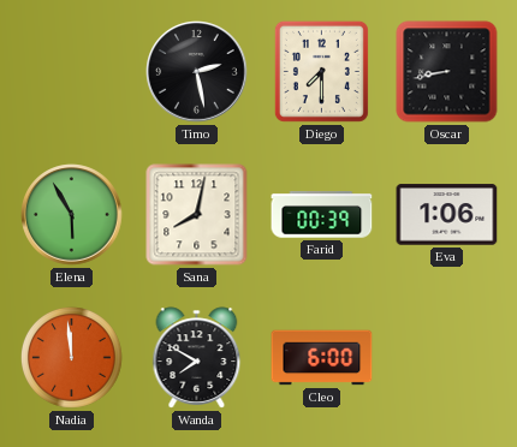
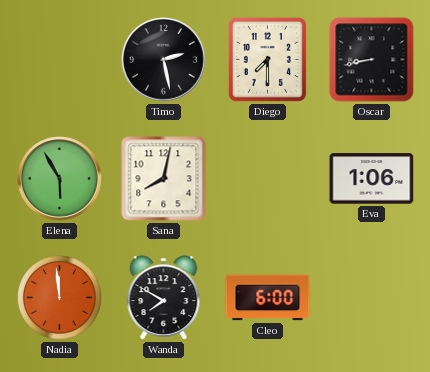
Farid: 00:39 -> none (322, 215)
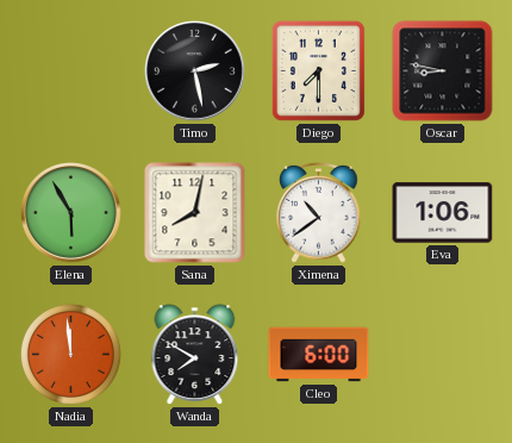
Oscar: 8:43 -> 8:47 (443, 71)
Ximena: none -> 10:39 (319, 213)
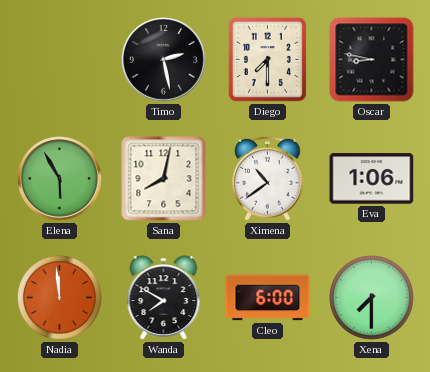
Xena: none -> 7:30 (371, 297)
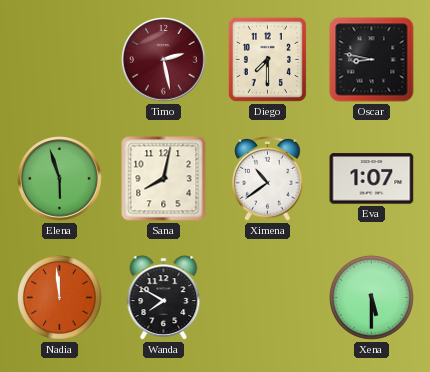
Timo dial: black -> burgundy (164, 60)
Elena: 5:55 -> 5:57 (60, 179)
Eva: 1:06 -> 1:07 (372, 179)
Cleo: 6:00 -> none (268, 298)
Xena: 7:30 -> 5:30 (371, 297)
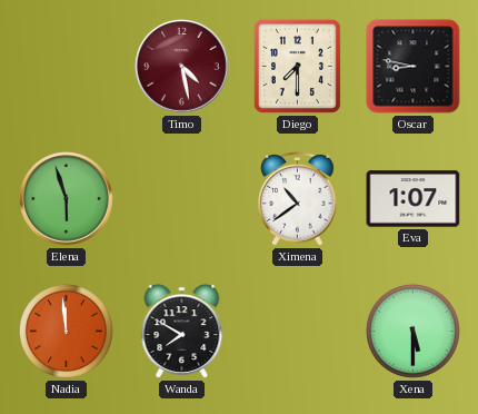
Timo: 2:28 -> 4:28 (182, 67)
Sana: 8:02 -> none (164, 179)
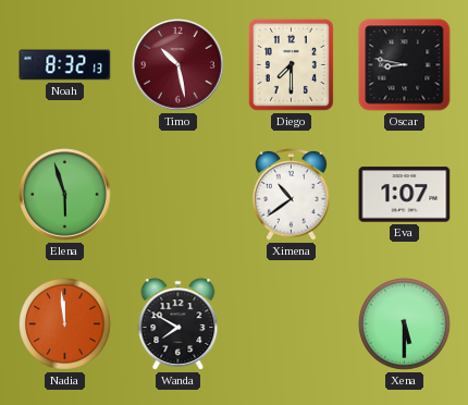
Noah: none -> 8:32 (65, 65)
Timo: 4:28 -> 10:28 (178, 65)
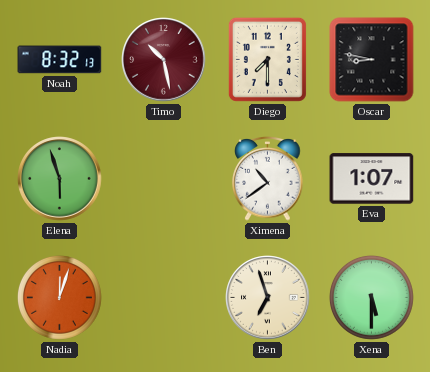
Nadia: 11:59 -> 12:03 (59, 297)
Wanda: 7:50 -> none (178, 324)
Ben: none -> 6:57 (268, 298)
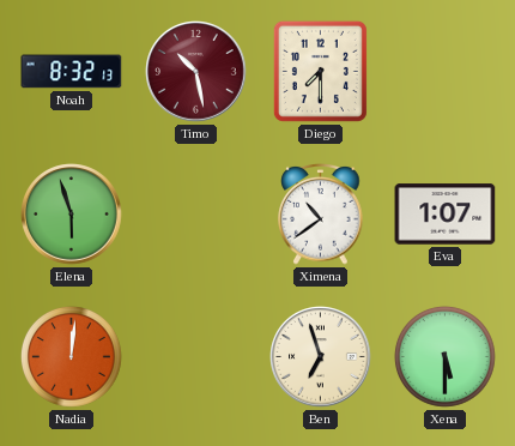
Oscar: 8:47 -> none (372, 60)
Nadia: 12:03 -> 12:01 (71, 356)
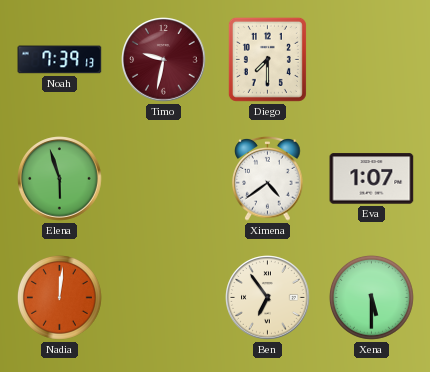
Noah: 8:32 -> 7:39 (60, 60)
Timo: 10:28 -> 9:32 (164, 60)
Ximena: 10:39 -> 4:39 (268, 179)
Ben: 6:57 -> 6:54 (268, 298)
